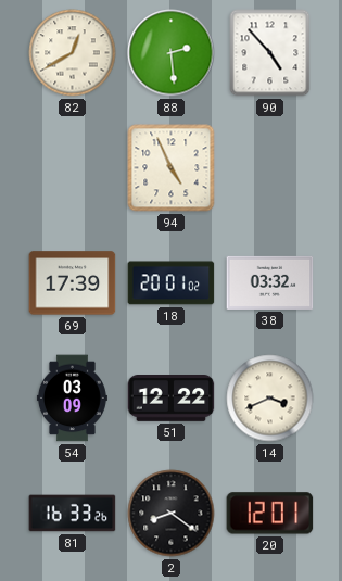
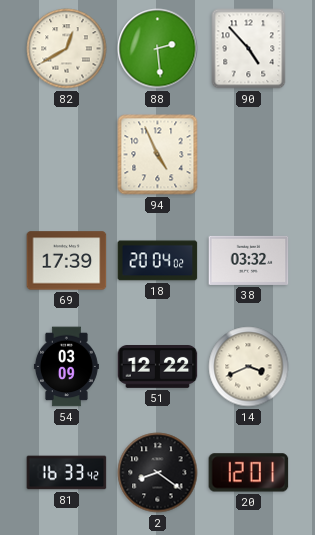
18: 20:01 -> 20:04 (158, 261)
81: 16:33:26 -> 16:33:42 (67, 473)
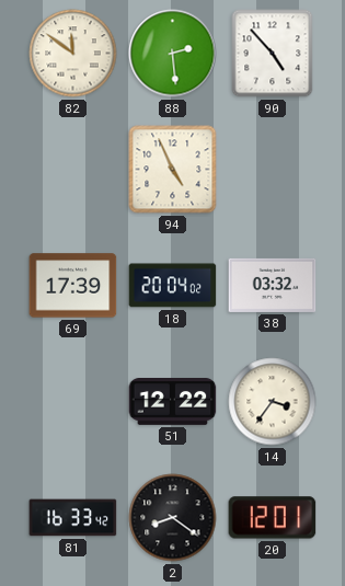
82: 12:40 -> 11:51 (73, 54)
54: 03:09 -> none (66, 367)
14: 3:41 -> 3:36 (273, 402)
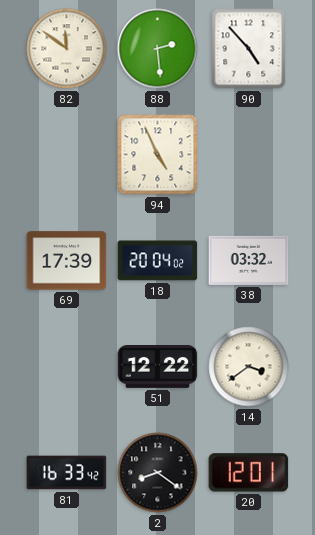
14: 3:36 -> 3:39 (249, 367)
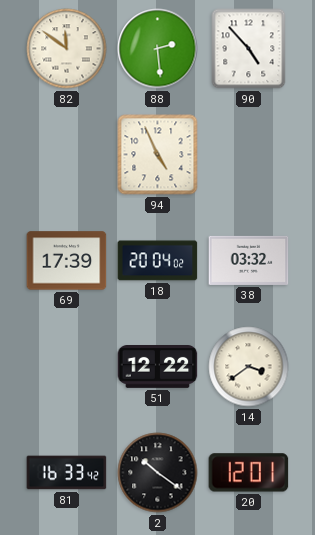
2: 8:21 -> 10:21 (158, 473)
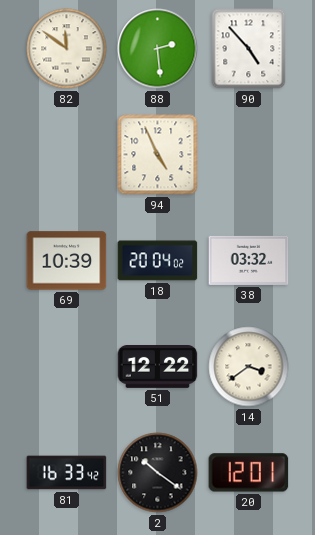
69: 17:39 -> 10:39 (67, 261)
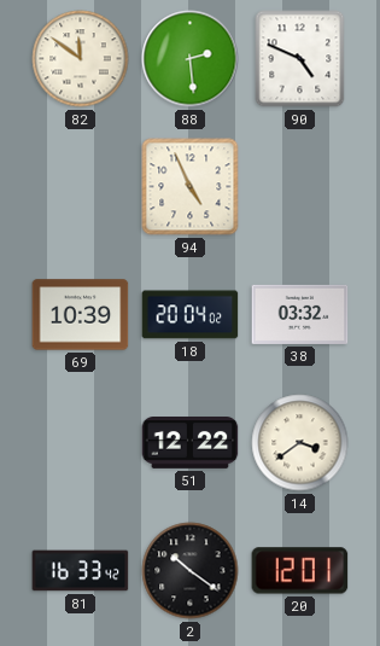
90: 4:53 -> 4:49 (300, 59)
